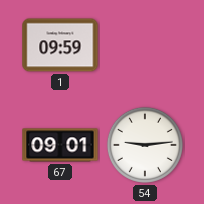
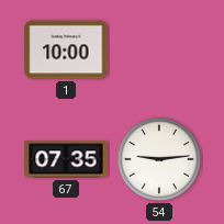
1: 09:59 -> 10:00 (66, 49)
67: 09:01 -> 07:35 (66, 159)
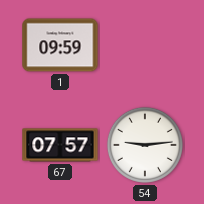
1: 10:00 -> 09:59 (60, 45)
67: 07:35 -> 07:57 (60, 145)
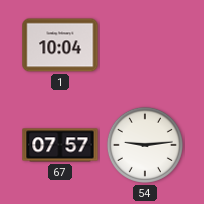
1: 09:59 -> 10:04 (60, 45)
